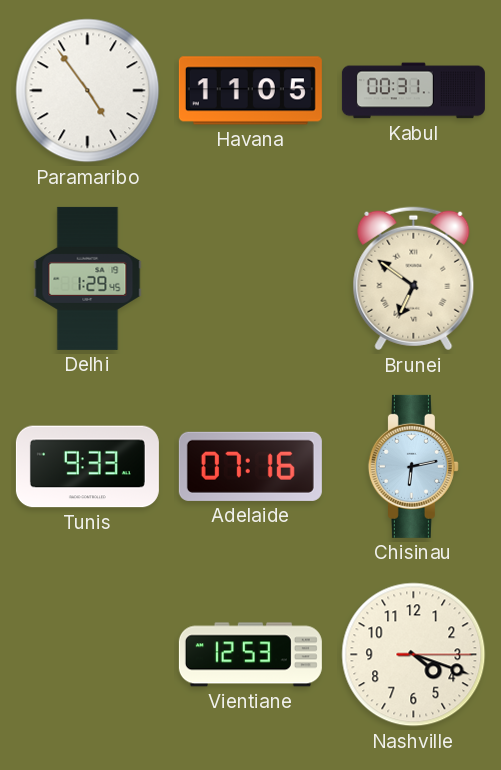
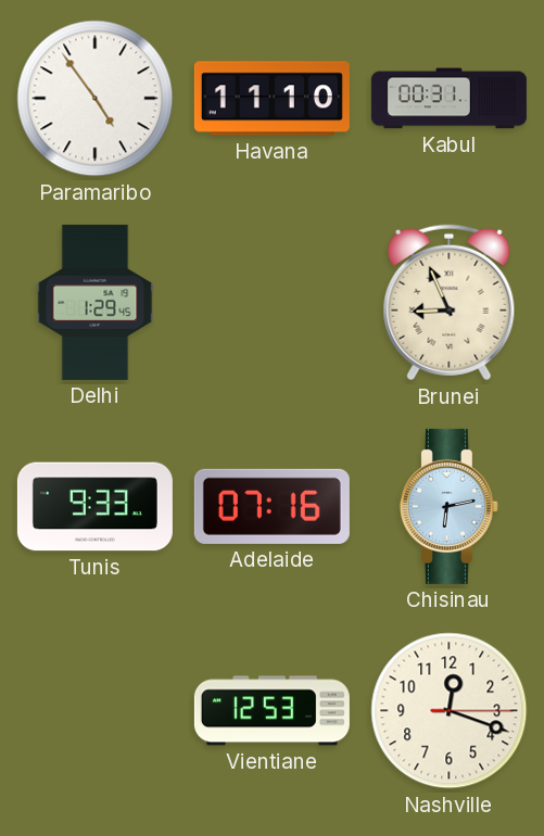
Havana: 11:05 -> 11:10 (271, 99)
Brunei: 6:51 -> 8:56 (450, 303)
Nashville: 4:18 -> 12:18 (450, 711)
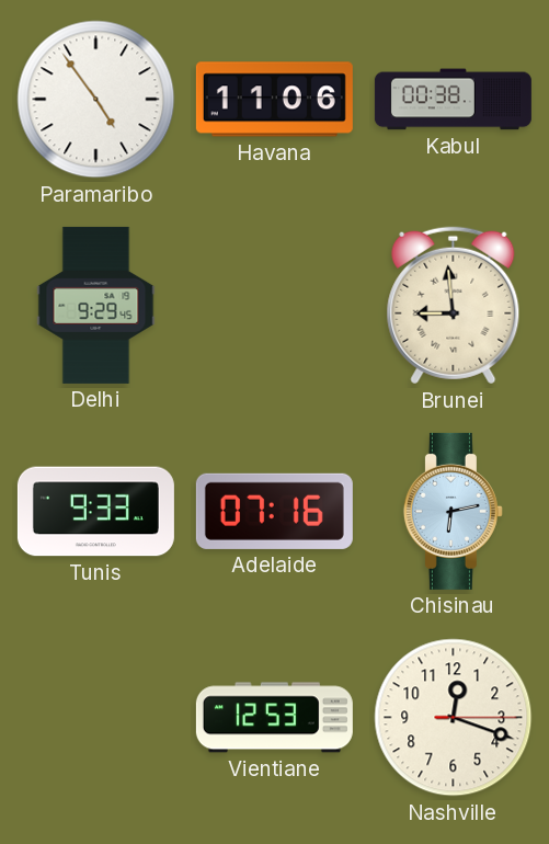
Havana: 11:10 -> 11:06 (274, 100)
Kabul: 00:31 -> 00:38 (453, 100)
Delhi: 1:29 -> 9:29 (96, 305)
Brunei: 8:56 -> 8:59 (454, 306)
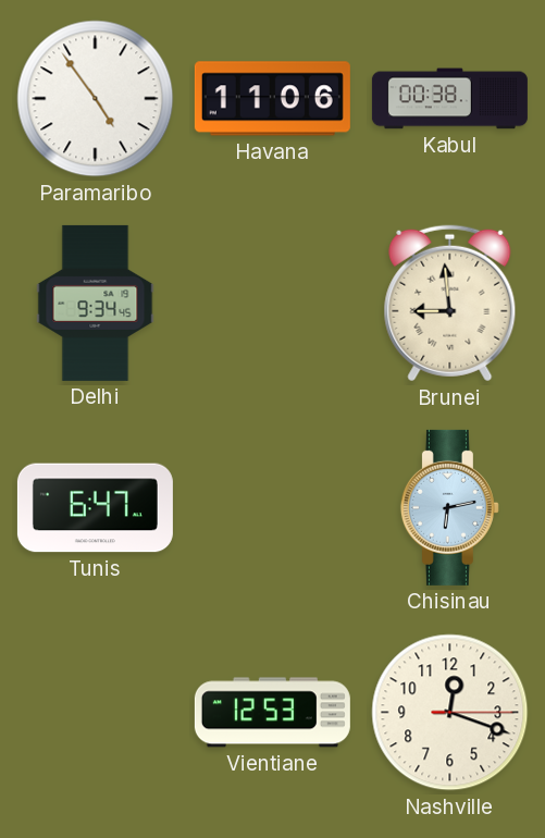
Delhi: 9:29 -> 9:34 (96, 303)
Tunis: 9:33 -> 6:47 (95, 508)
Adelaide: 07:16 -> none (274, 511)
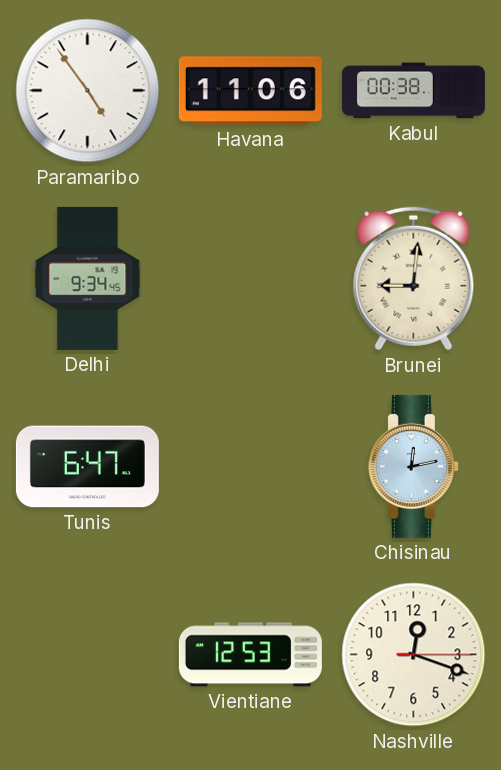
Brunei: 8:59 -> 9:01 (414, 279)
Chisinau: 6:13 -> 12:13 (413, 466)
